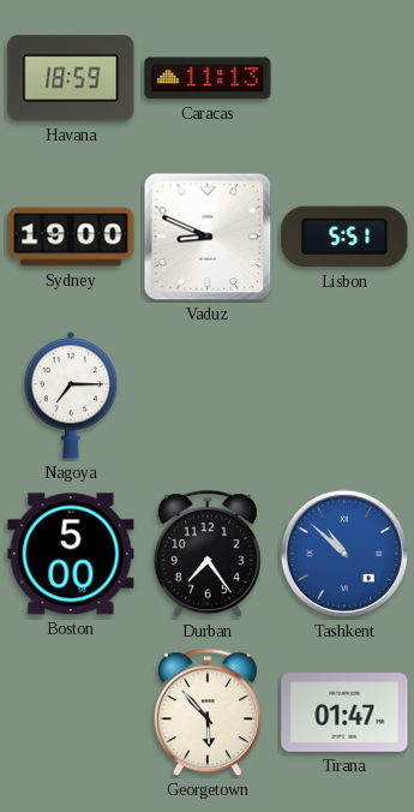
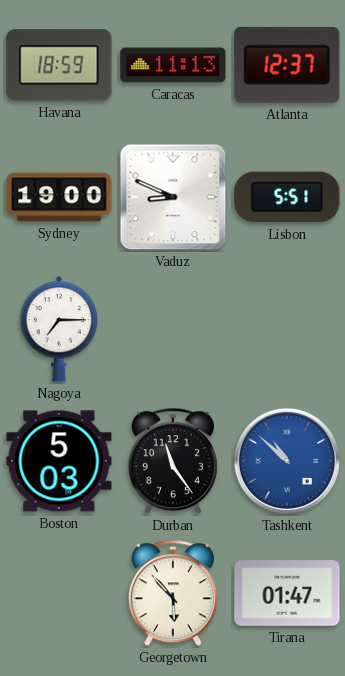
Atlanta: none -> 12:37 (287, 65)
Boston: 5:00 -> 5:03 (59, 461)
Durban: 7:24 -> 11:24 (173, 462)
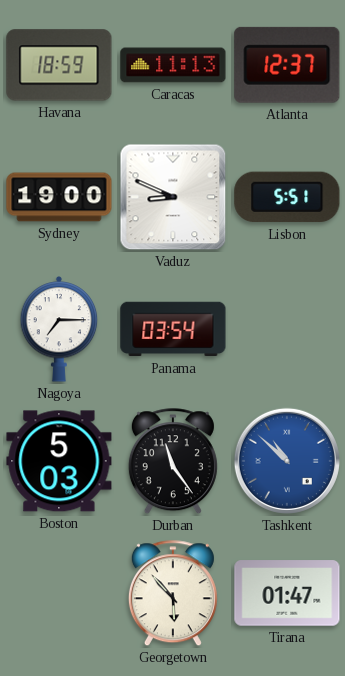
Panama: none -> 03:54 (173, 329)
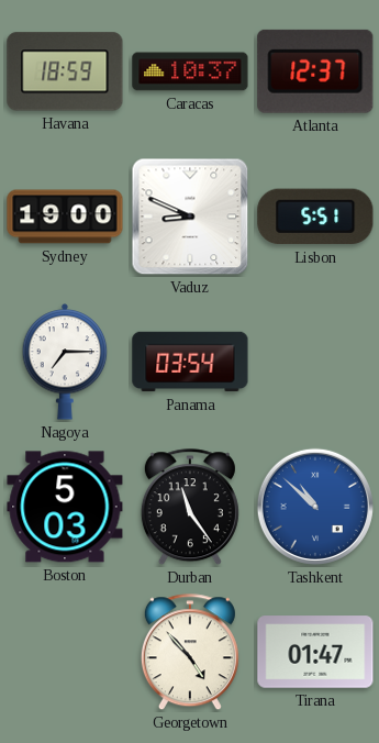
Caracas: 11:13 -> 10:37 (190, 71)
Georgetown: 5:53 -> 4:53 (190, 653)
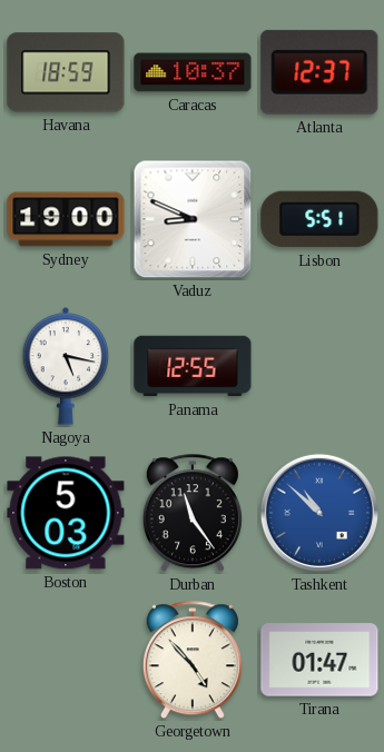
Nagoya: 7:15 -> 5:17 (66, 366)
Panama: 03:54 -> 12:55 (193, 366)
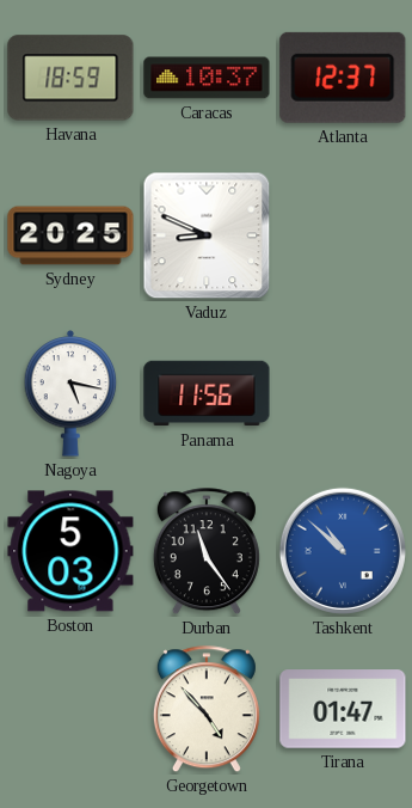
Sydney: 19:00 -> 20:25 (70, 235)
Lisbon: 5:51 -> none (319, 219)
Panama: 12:55 -> 11:56 (207, 393)
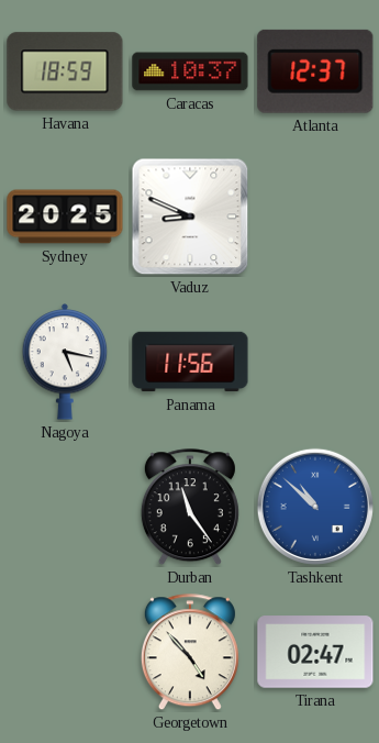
Boston: 5:03 -> none (70, 551)
Tirana: 01:47 -> 02:47 (315, 652)
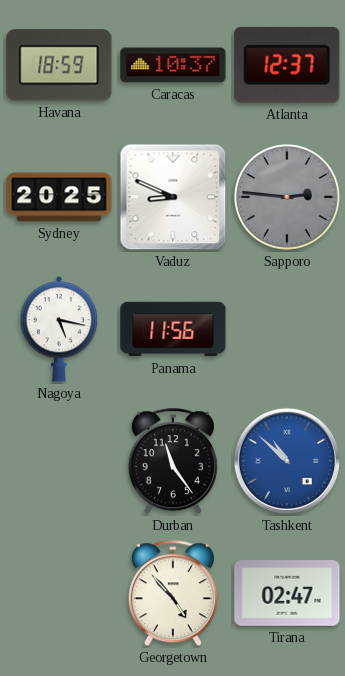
Sapporo: none -> 2:46 (288, 198)
